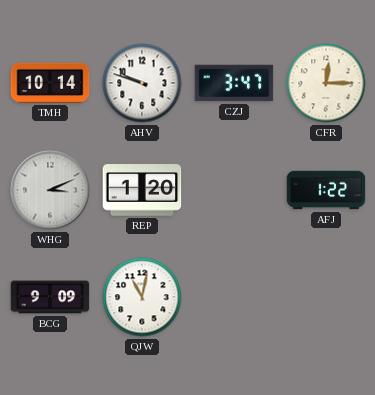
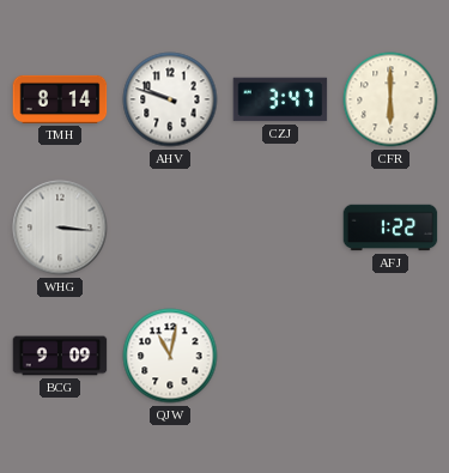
TMH: 10:14 -> 8:14 (60, 99)
CFR: 12:15 -> 6:00 (390, 99)
WHG: 3:11 -> 3:16 (60, 228)
REP: 1:20 -> none (142, 190)
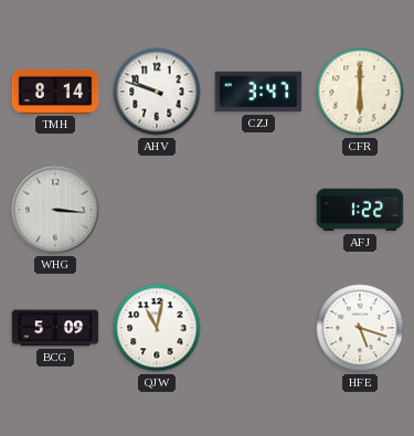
BCG: 9:09 -> 5:09 (55, 328)
HFE: none -> 5:18 (360, 328)
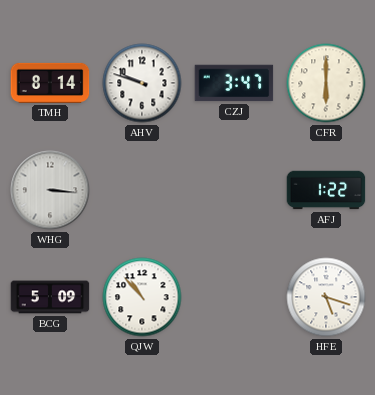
QJW: 11:02 -> 10:53 (142, 297)
